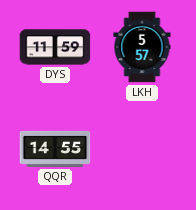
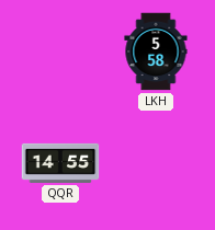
DYS: 11:59 -> none (55, 47)
LKH: 5:57 -> 5:58 (156, 51)
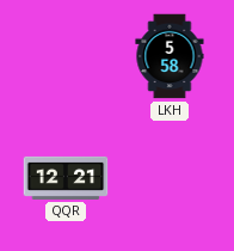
QQR: 14:55 -> 12:21 (66, 178)
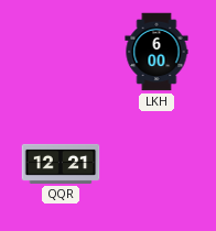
LKH: 5:58 -> 6:00 (156, 52)
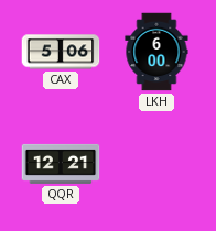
CAX: none -> 5:06 (61, 52)
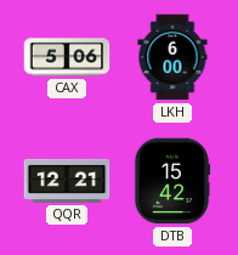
DTB: none -> 15:42 (172, 181)
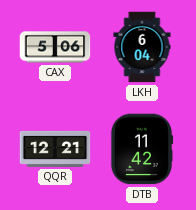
LKH: 6:00 -> 6:04 (142, 47)
DTB: 15:42 -> 11:42 (142, 149)
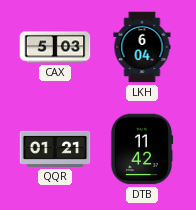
CAX: 5:06 -> 5:03 (55, 47)
QQR: 12:21 -> 01:21 (55, 149)
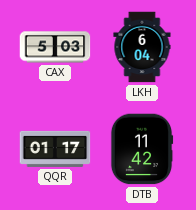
QQR: 01:21 -> 01:17 (55, 149)
